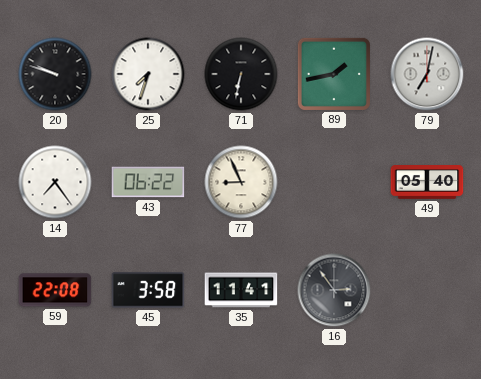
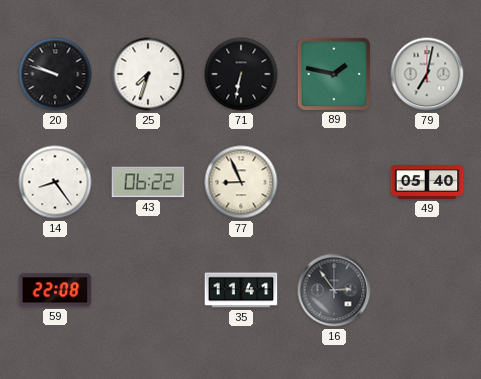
89: 1:43 -> 1:47 (334, 74)
14: 7:24 -> 8:24 (55, 182)
45: 3:58 -> none (148, 290)
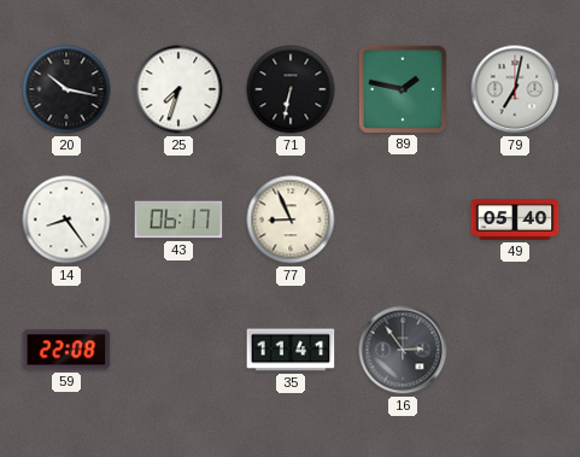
20: 9:48 -> 10:17 (66, 89)
43: 06:22 -> 06:17 (178, 219)
